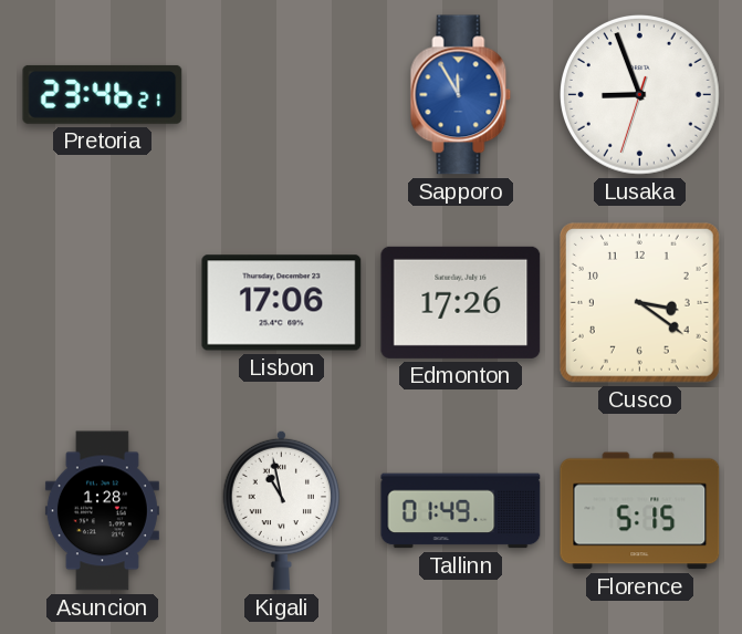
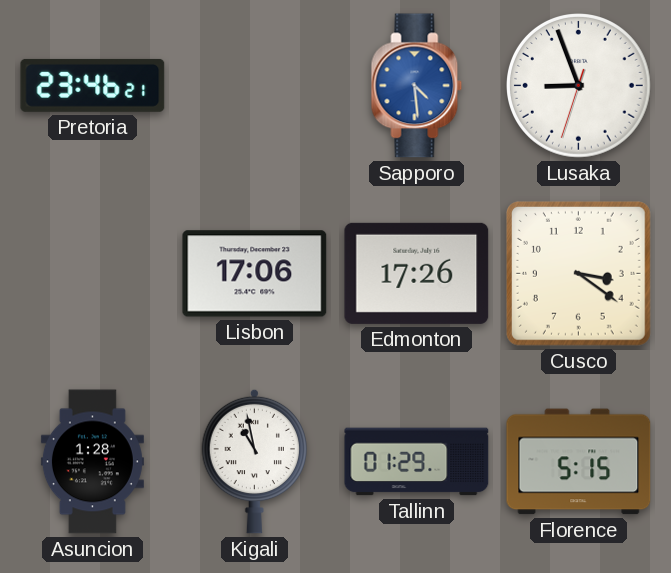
Sapporo: 11:55 -> 4:29 (417, 86)
Tallinn: 01:49 -> 01:29 (417, 462)
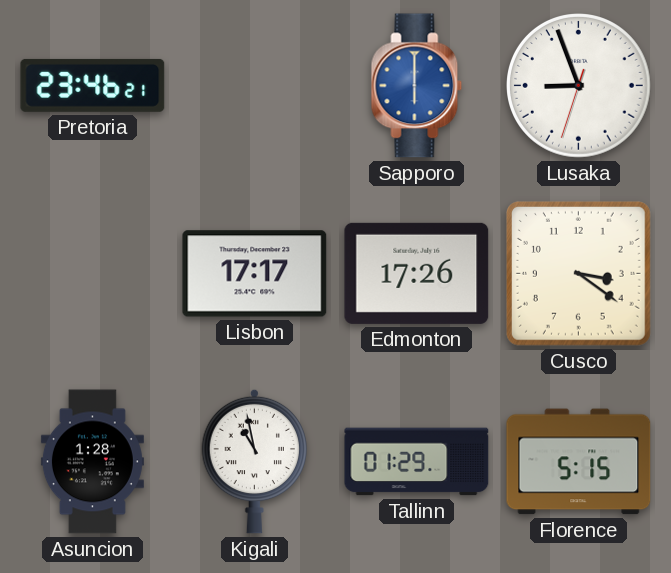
Sapporo: 4:29 -> 6:00 (417, 86)
Lisbon: 17:06 -> 17:17 (255, 274)
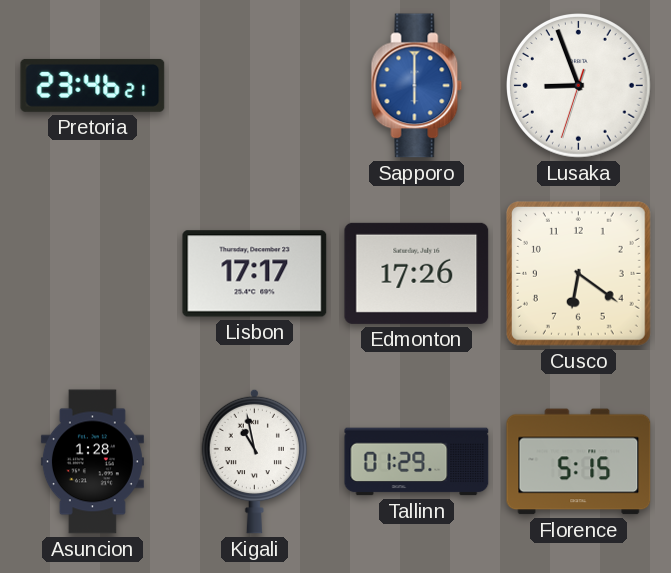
Cusco: 3:21 -> 6:21 (578, 273)
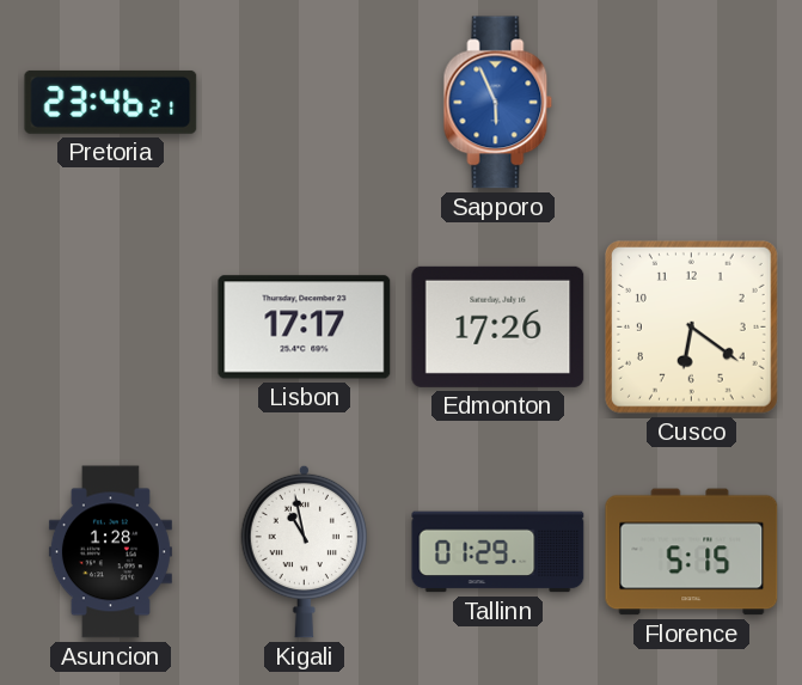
Sapporo: 6:00 -> 5:56 (498, 103)
Lusaka: 8:56 -> none (579, 86)
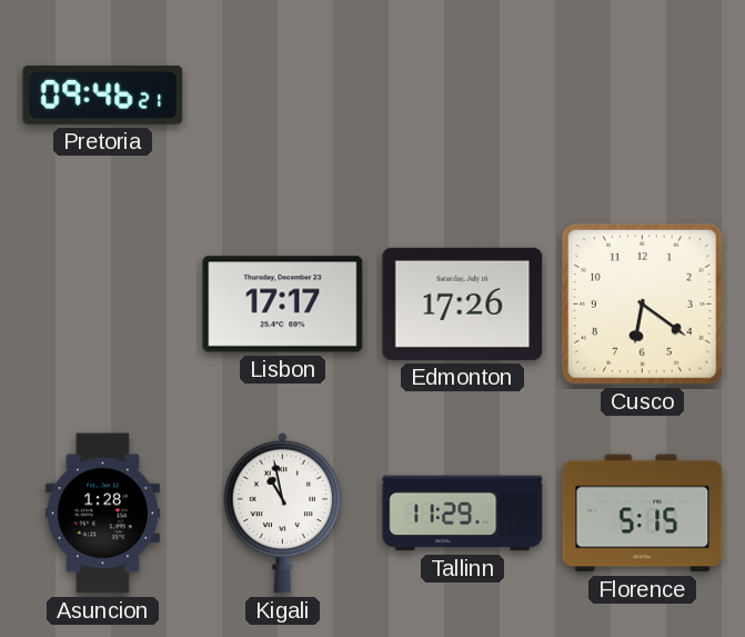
Pretoria: 23:46 -> 09:46 (103, 94)
Sapporo: 5:56 -> none (498, 103)
Tallinn: 01:29 -> 11:29 (463, 514)
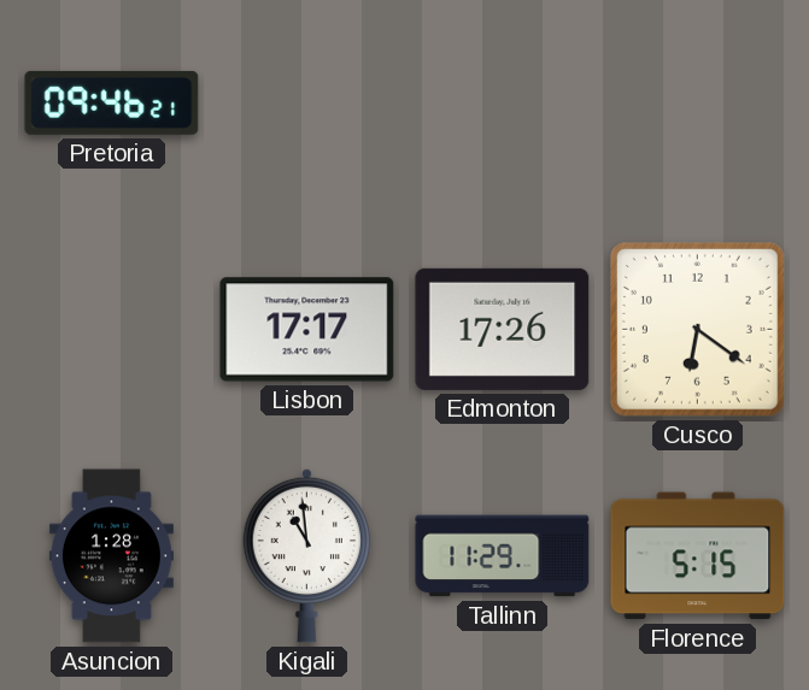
Kigali: 10:58 -> 10:59 (307, 555)
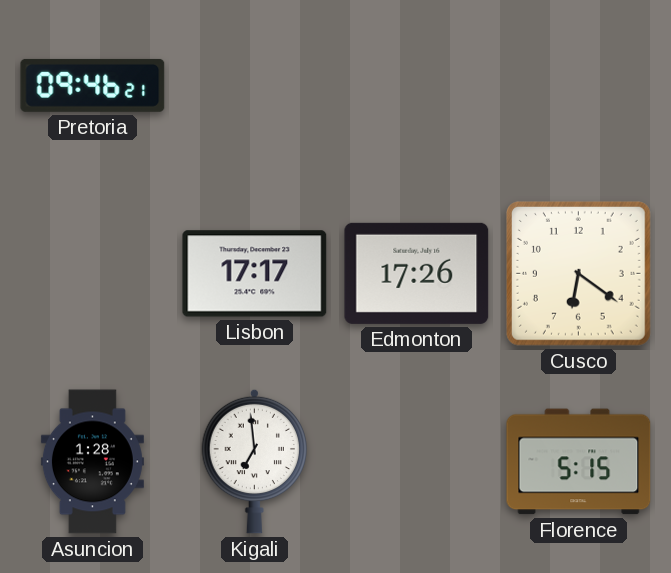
Kigali: 10:59 -> 6:59 (255, 461)
Tallinn: 11:29 -> none (503, 556)
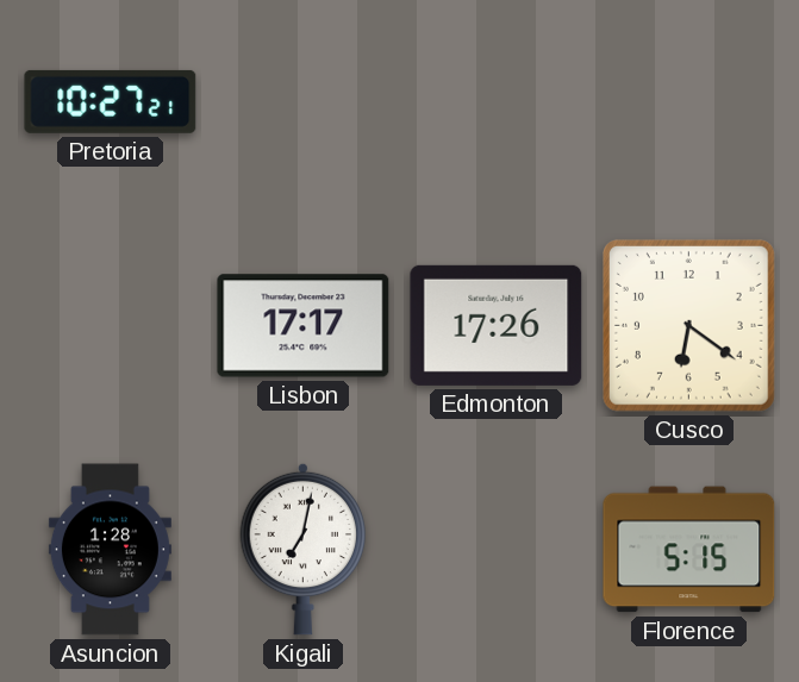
Pretoria: 09:46 -> 10:27 (111, 101)
Kigali: 6:59 -> 7:02 (304, 549)
